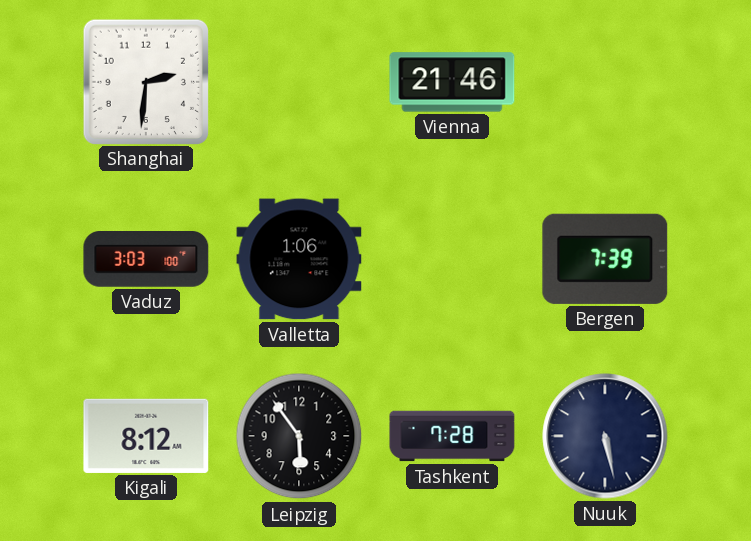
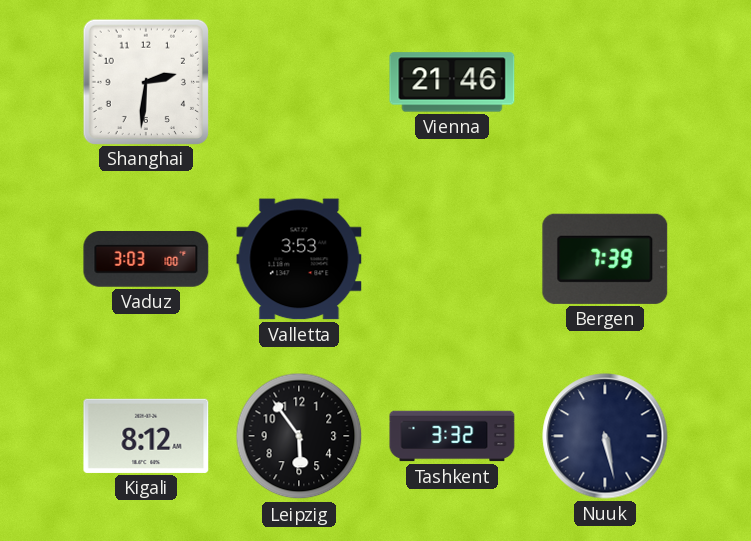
Valletta: 1:06 -> 3:53 (299, 259)
Tashkent: 7:28 -> 3:32 (452, 436)
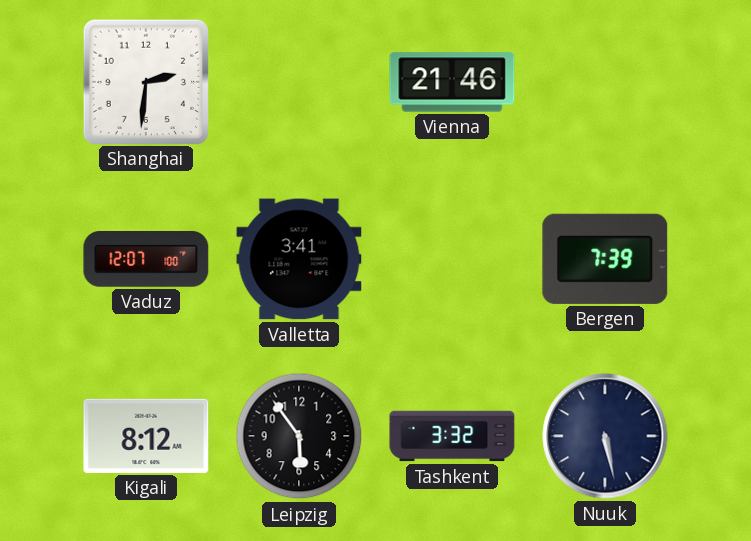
Vaduz: 3:03 -> 12:07 (146, 260)
Valletta: 3:53 -> 3:41 (299, 259)
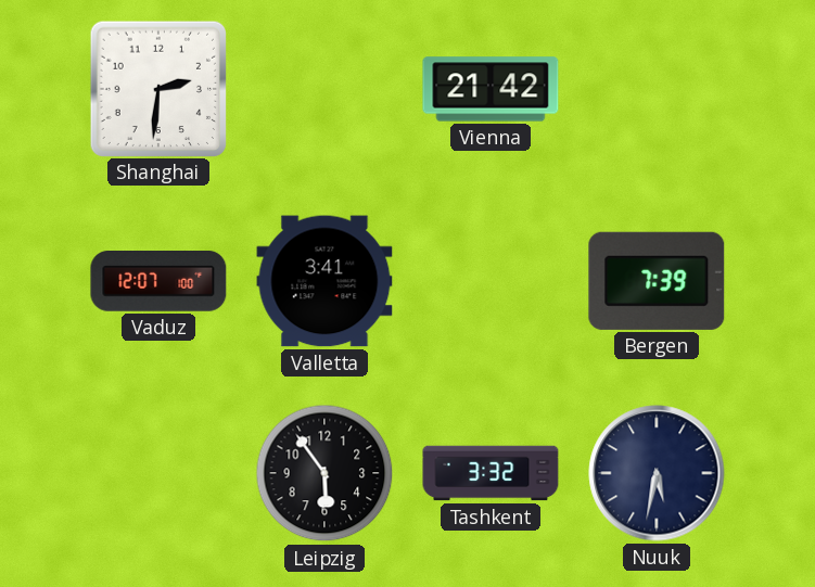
Vienna: 21:46 -> 21:42 (491, 89)
Kigali: 8:12 -> none (146, 436)
Nuuk: 5:28 -> 5:32 (657, 473)
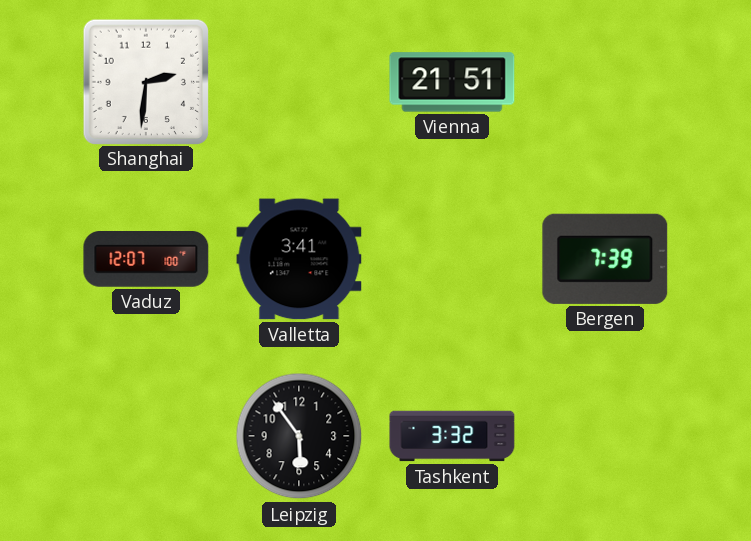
Vienna: 21:42 -> 21:51 (452, 82)
Nuuk: 5:32 -> none (657, 473)
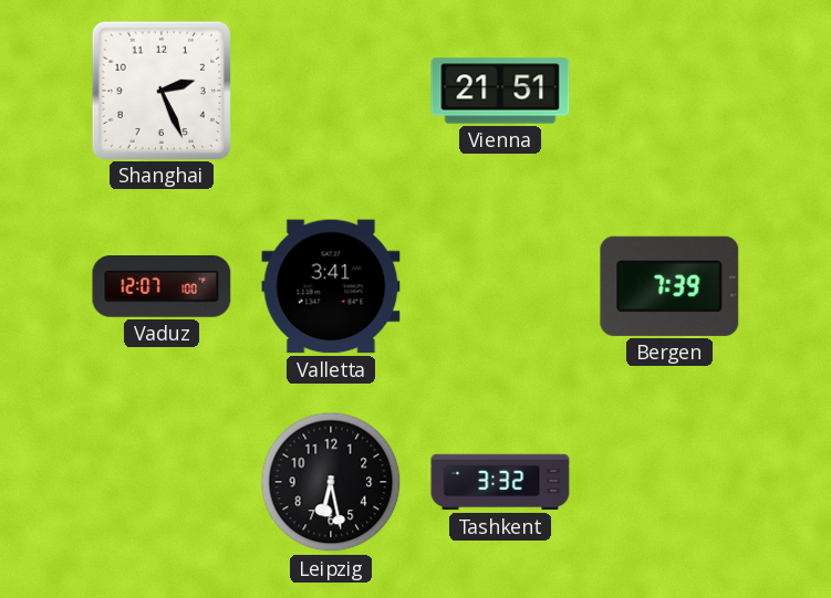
Shanghai: 2:31 -> 2:26 (160, 90)
Leipzig: 5:54 -> 6:28 (331, 482)
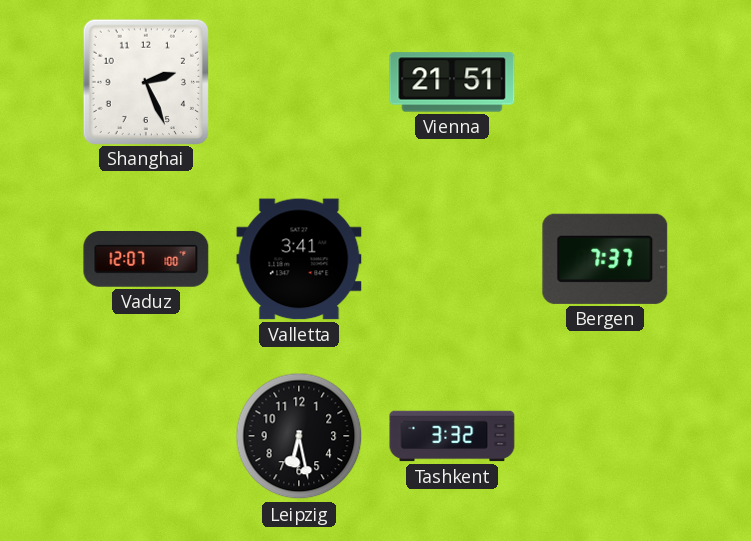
Bergen: 7:39 -> 7:37 (605, 259)
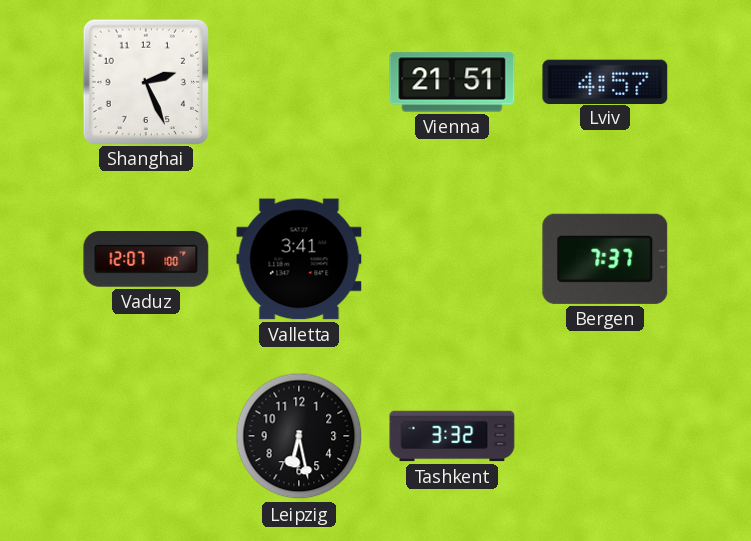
Lviv: none -> 4:57 (605, 81)
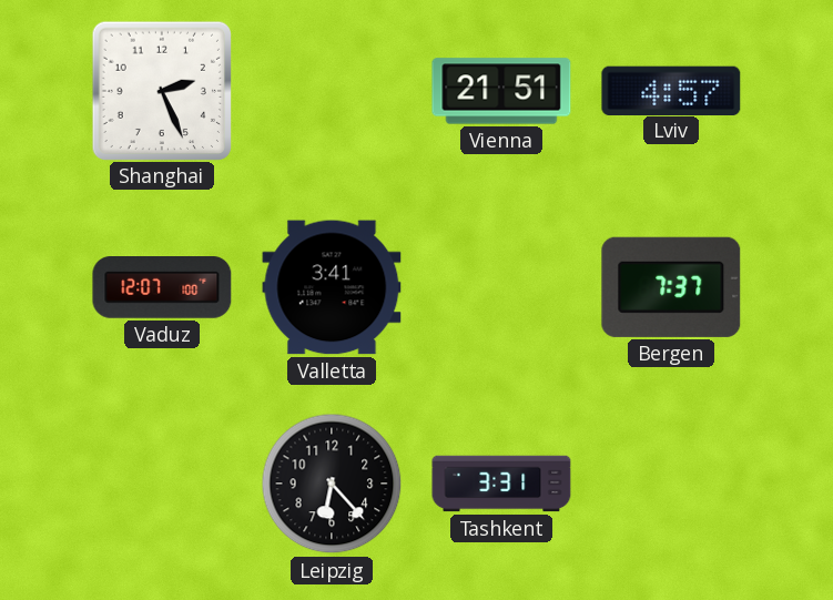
Leipzig: 6:28 -> 6:23 (332, 484)
Tashkent: 3:32 -> 3:31 (501, 484)
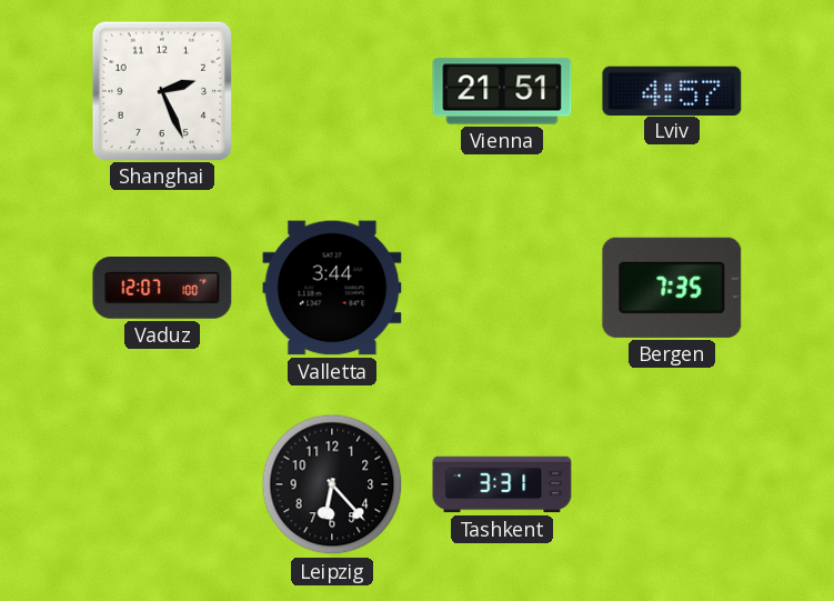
Valletta: 3:41 -> 3:44 (332, 288)
Bergen: 7:37 -> 7:35 (672, 288)
